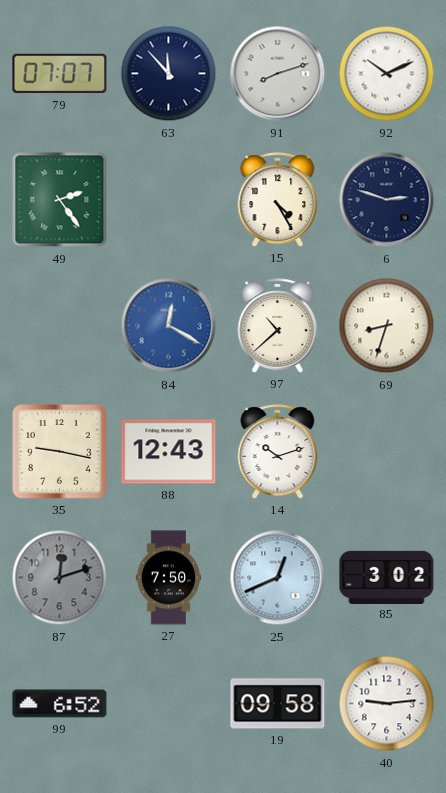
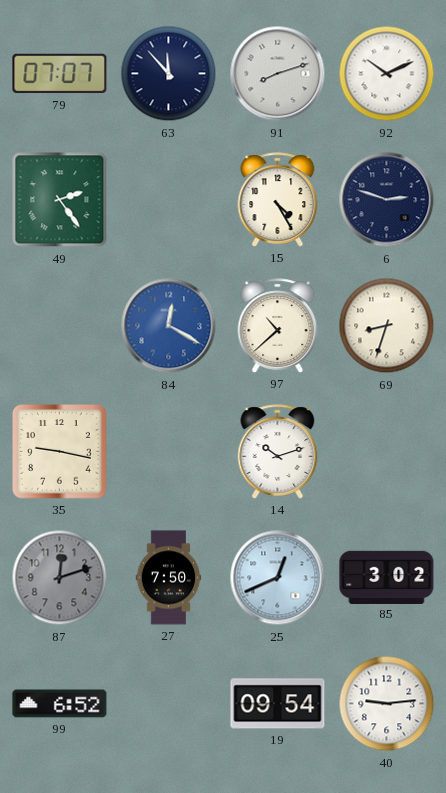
88: 12:43 -> none (169, 452)
19: 09:58 -> 09:54 (278, 704)
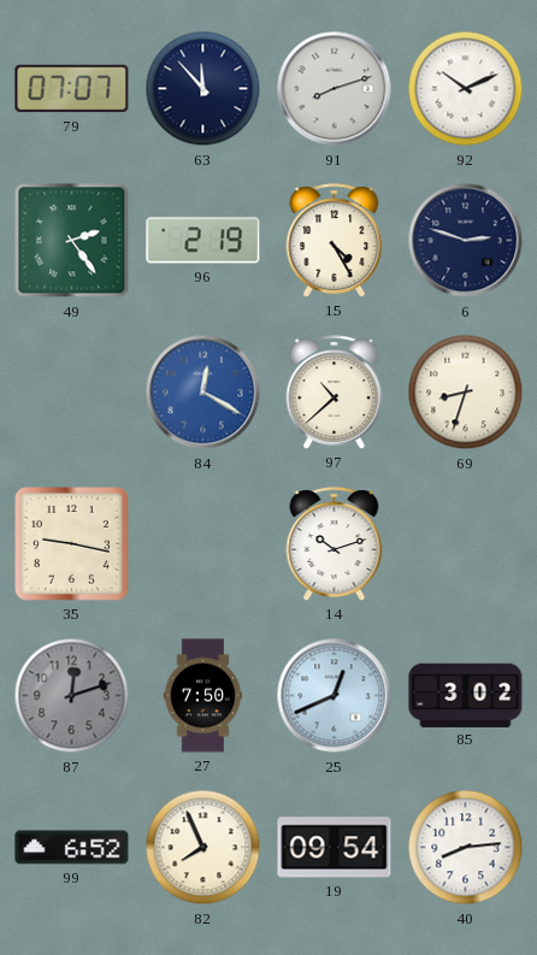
96: none -> 2:19 (203, 241)
82: none -> 7:56 (203, 848)
40: 9:14 -> 8:14 (466, 848)
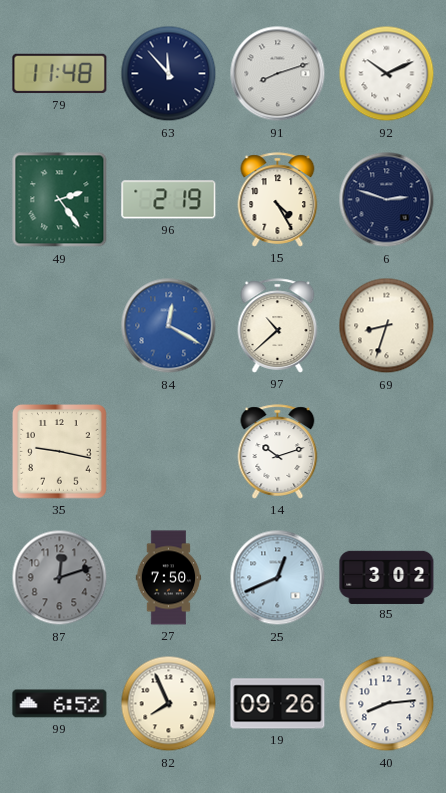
79: 07:07 -> 11:48 (60, 74)
19: 09:54 -> 09:26 (278, 704)
